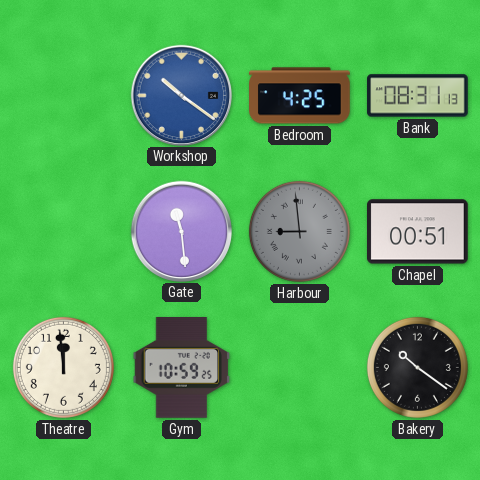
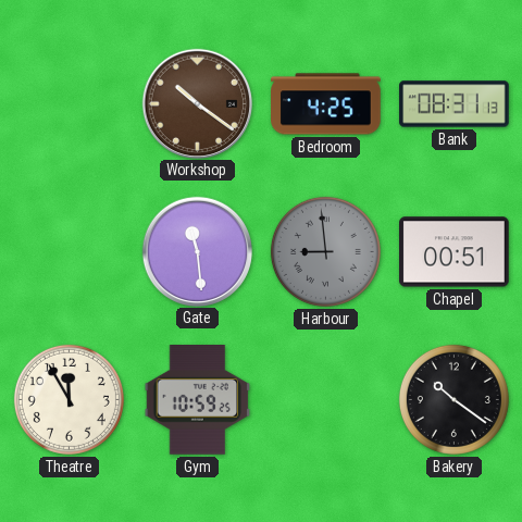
Workshop dial: blue -> brown (197, 103)
Theatre: 11:59 -> 11:55 (69, 399)
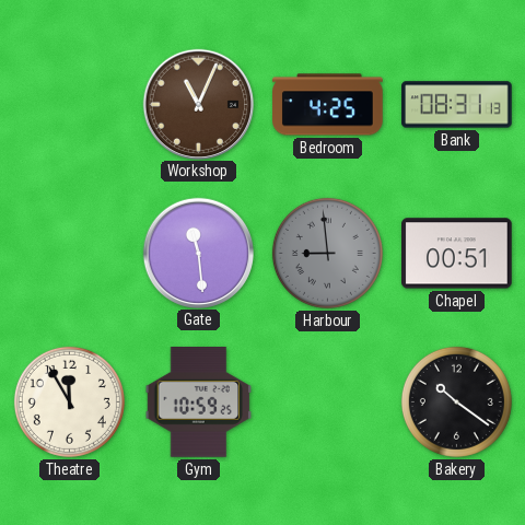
Workshop: 10:21 -> 11:04 (198, 104)
